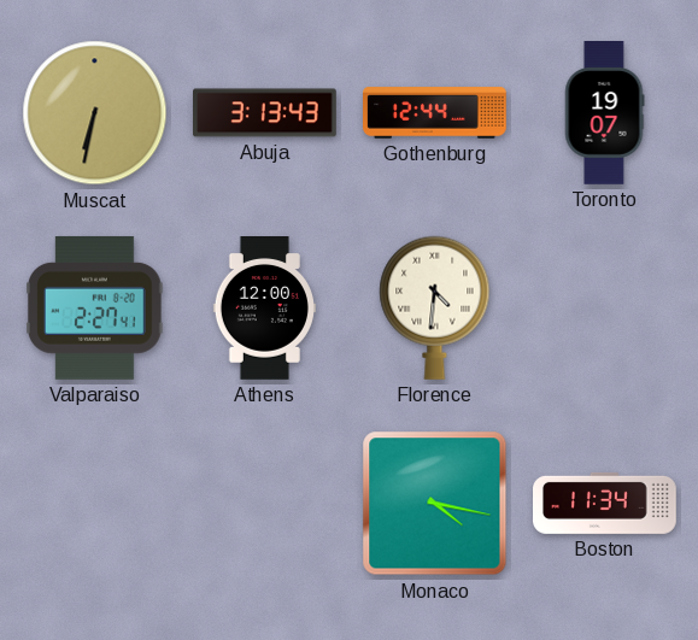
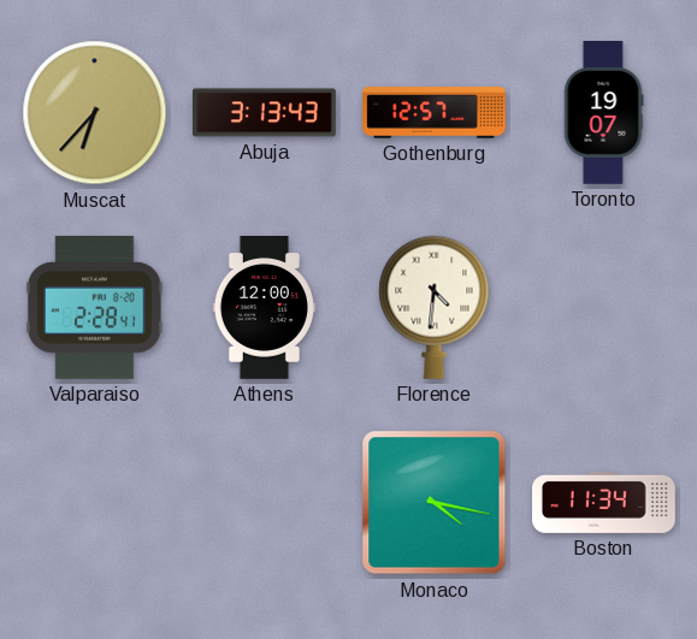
Muscat: 6:32 -> 6:37 (95, 113)
Gothenburg: 12:44 -> 12:57 (435, 113)
Valparaiso: 2:27 -> 2:28 (95, 307)
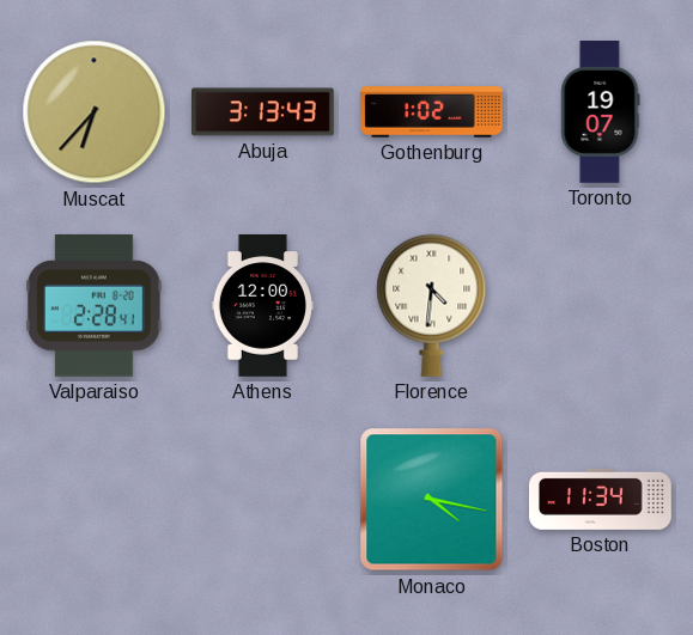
Gothenburg: 12:57 -> 1:02 (432, 112)
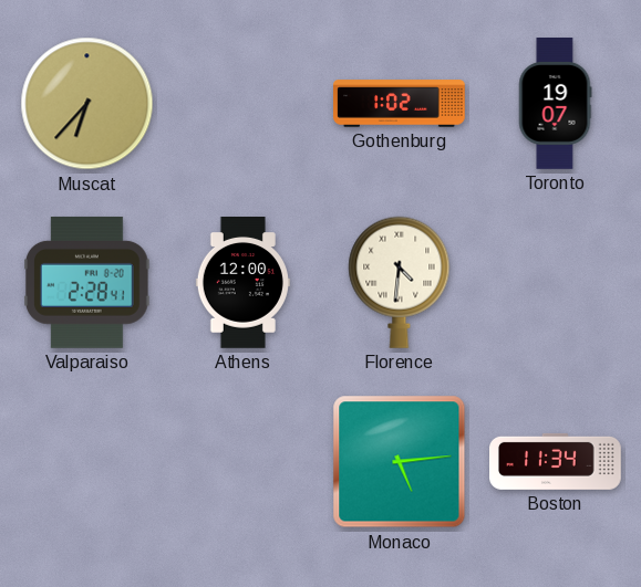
Abuja: 3:13 -> none (263, 112)
Monaco: 4:17 -> 5:14 (400, 462)
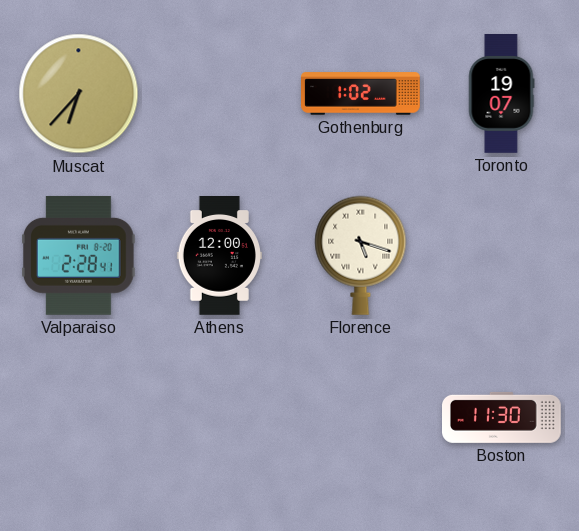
Florence: 4:31 -> 5:18 (361, 255)
Monaco: 5:14 -> none (400, 462)
Boston: 11:34 -> 11:30 (502, 417)
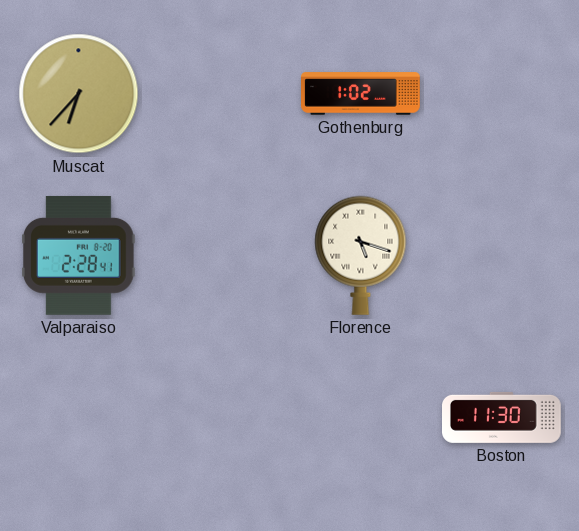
Toronto: 19:07 -> none (501, 94)
Athens: 12:00 -> none (219, 256)
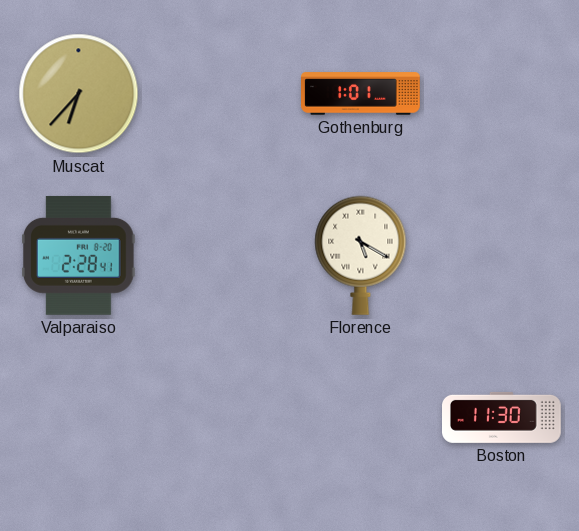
Gothenburg: 1:02 -> 1:01 (361, 94)
Florence: 5:18 -> 5:20 (361, 255)
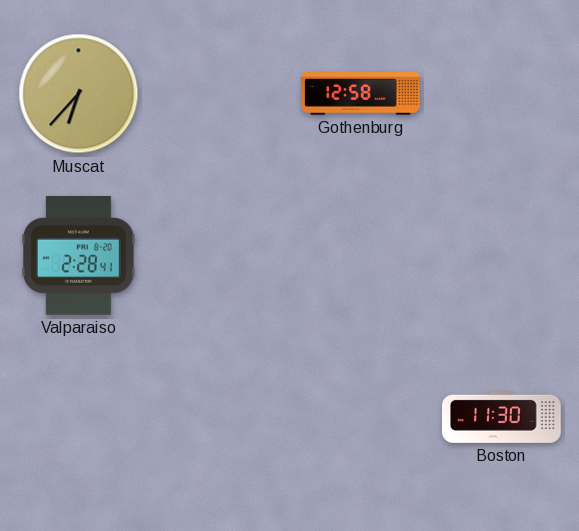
Gothenburg: 1:01 -> 12:58 (361, 94)
Florence: 5:20 -> none (361, 255)
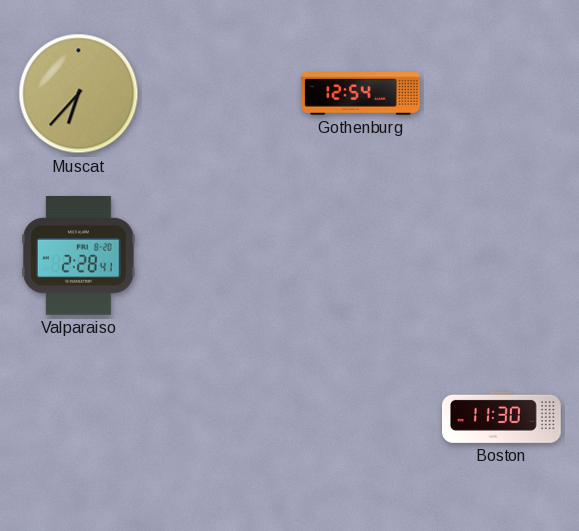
Gothenburg: 12:58 -> 12:54 (361, 94)
